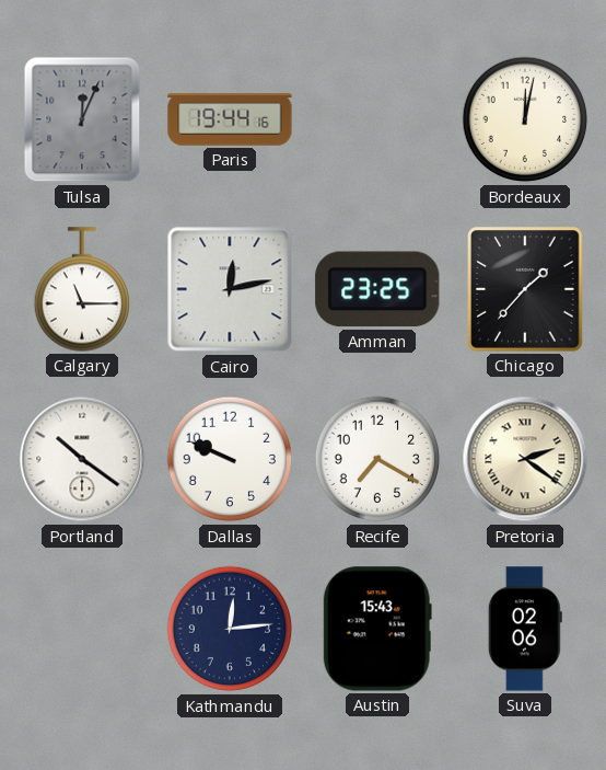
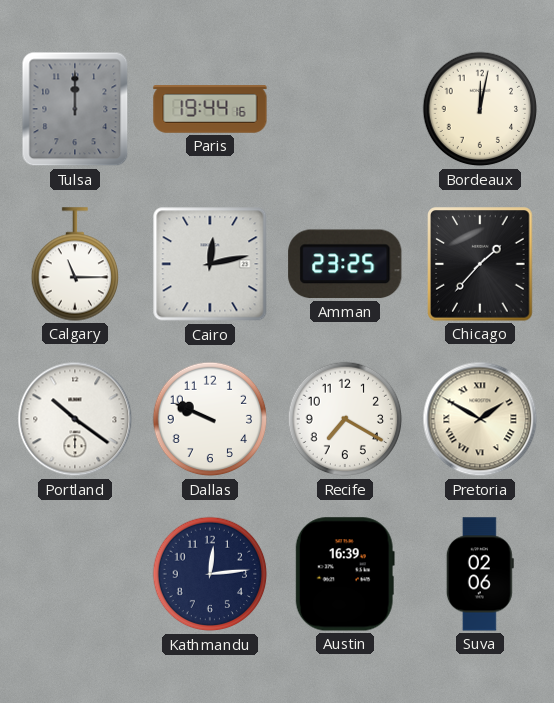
Tulsa: 12:04 -> 12:00 (75, 109)
Pretoria: 2:21 -> 1:50 (480, 419)
Austin: 15:43 -> 16:39 (345, 574)
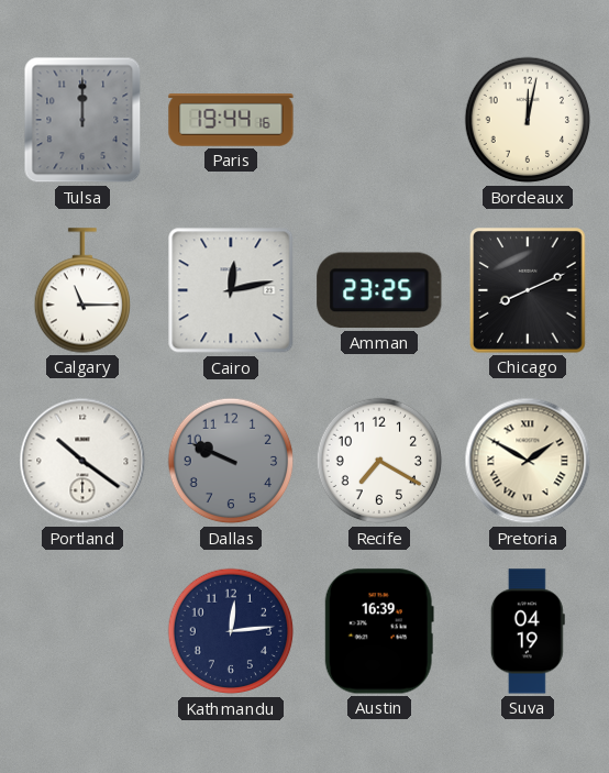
Chicago: 1:37 -> 8:11 (528, 290)
Dallas dial: white -> grey (231, 461)
Suva: 02:06 -> 04:19 (528, 631)
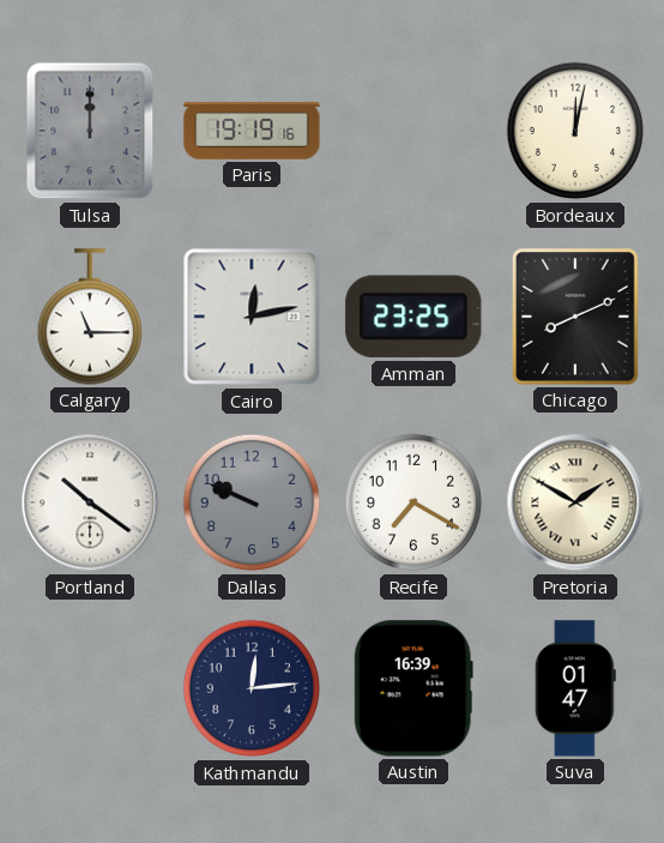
Paris: 19:44 -> 19:19 (252, 131)
Suva: 04:19 -> 01:47 (575, 688)
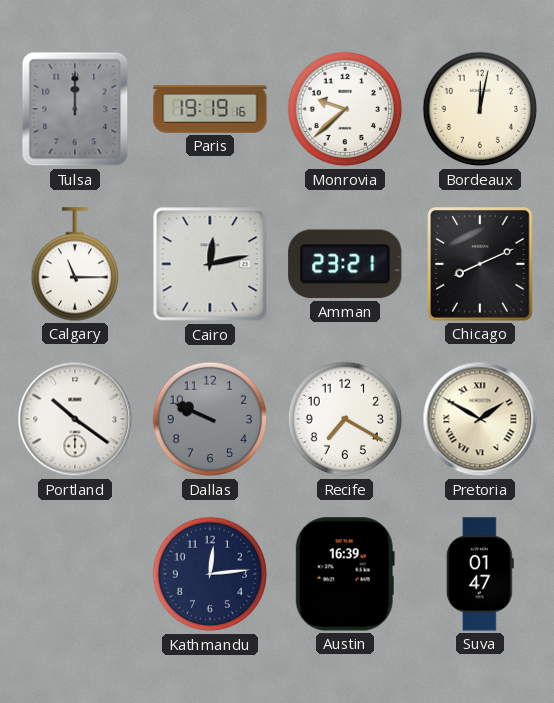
Monrovia: none -> 9:38 (345, 109)
Amman: 23:25 -> 23:21 (345, 264)
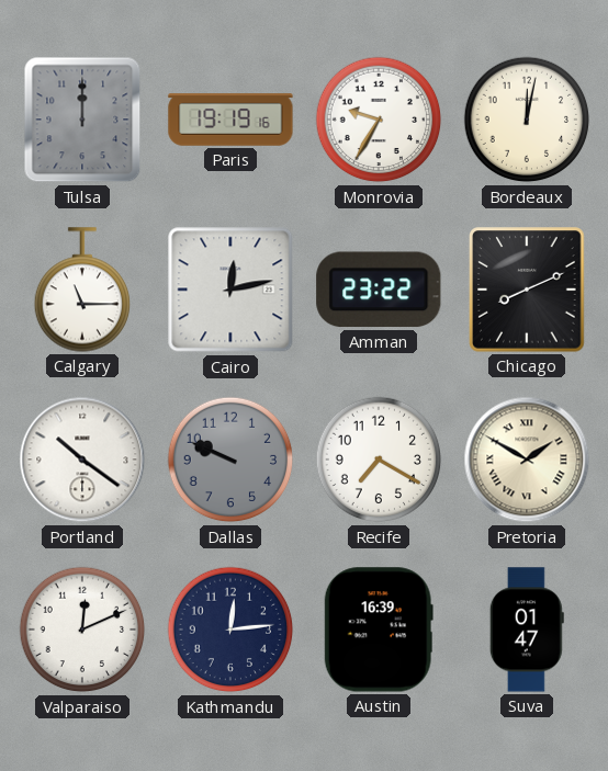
Monrovia: 9:38 -> 9:35 (379, 120)
Amman: 23:21 -> 23:22 (379, 290)
Valparaiso: none -> 12:11 (82, 630)
